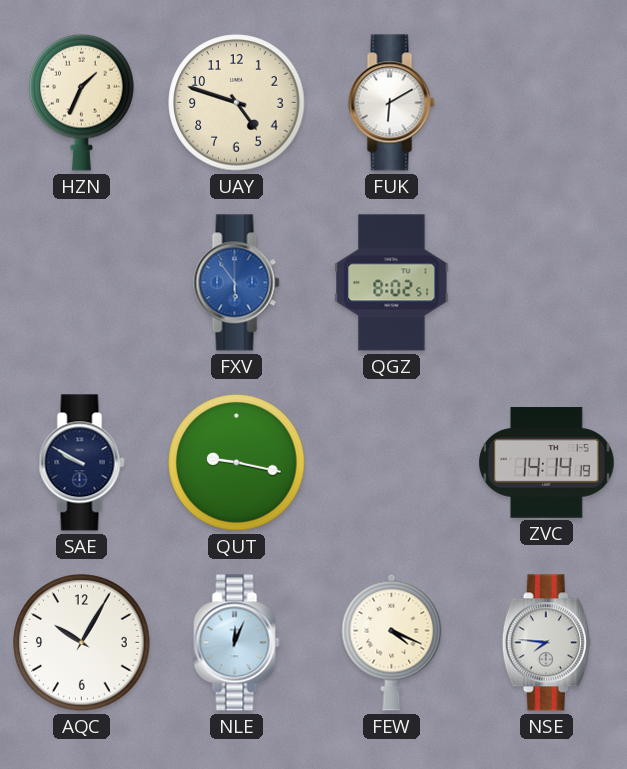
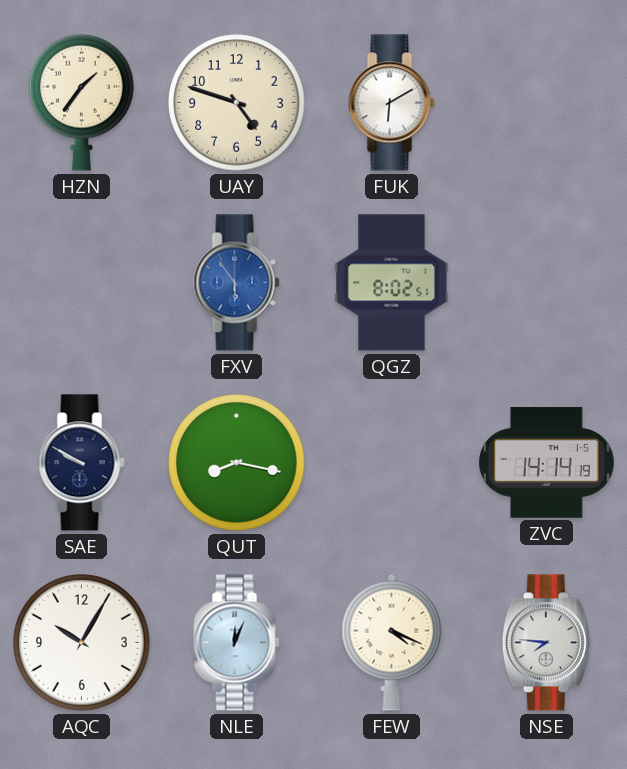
HZN: 1:34 -> 1:36 (82, 102)
QUT: 9:17 -> 8:17 (237, 463)
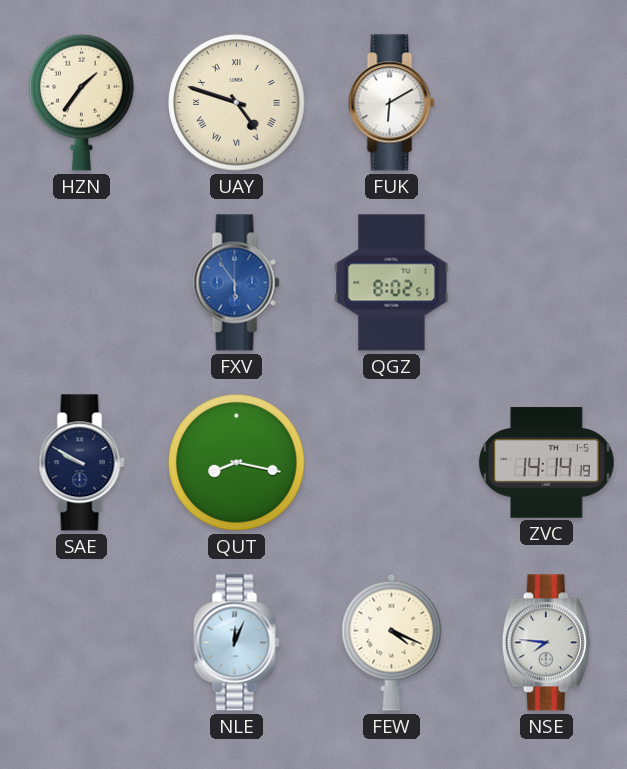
UAY numerals: Arabic -> Roman (237, 103)
AQC: 10:05 -> none (82, 643)
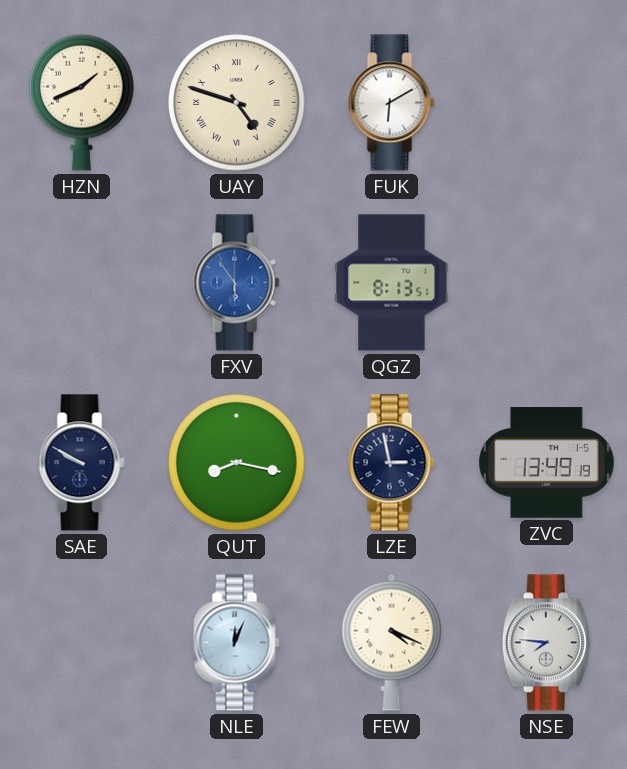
HZN: 1:36 -> 1:41 (82, 102)
QGZ: 8:02 -> 8:13 (392, 283)
LZE: none -> 2:58 (392, 463)
ZVC: 14:14 -> 13:49 (547, 463)
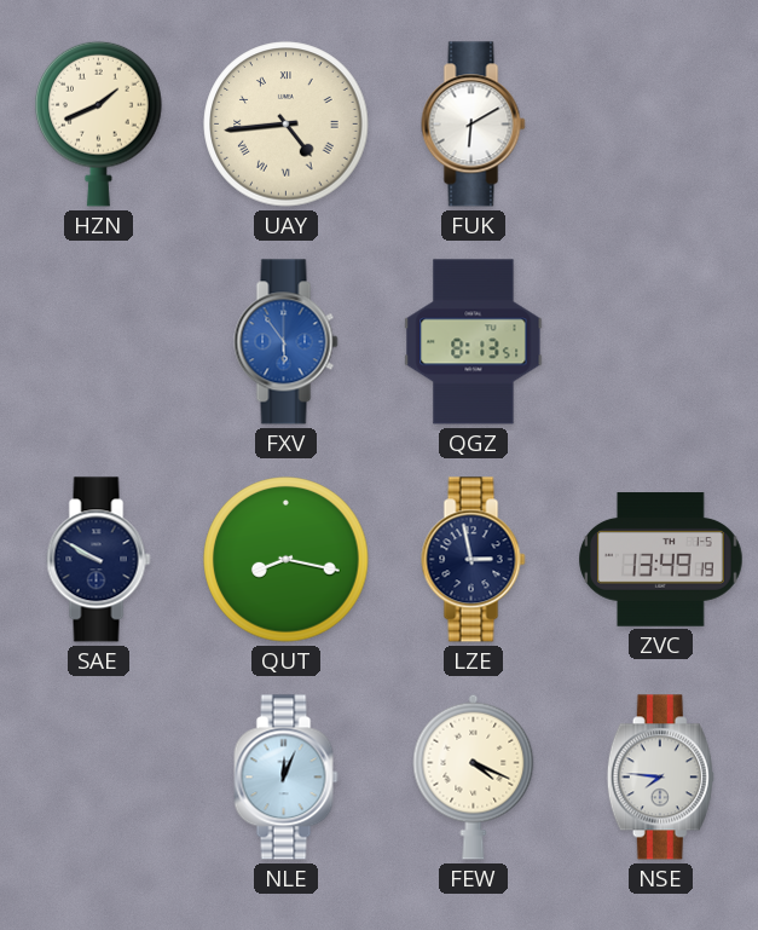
UAY: 4:48 -> 4:44 (287, 125)
